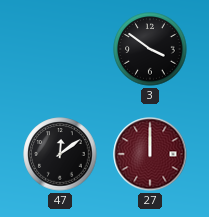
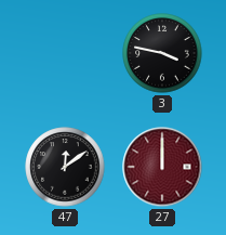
3: 3:51 -> 3:47 (162, 53)
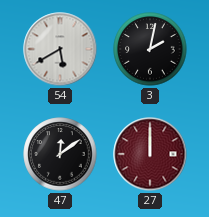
54: none -> 5:40 (60, 49)
3: 3:47 -> 2:02 (150, 49)
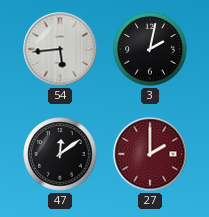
54: 5:40 -> 5:44 (60, 49)
27: 12:00 -> 2:00 (150, 154)
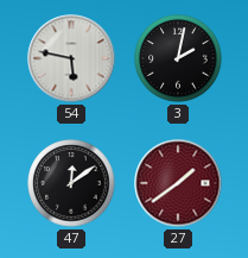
54: 5:44 -> 5:47 (71, 58)
27: 2:00 -> 1:39 (178, 183)
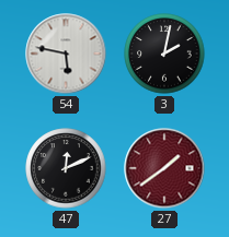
47: 12:09 -> 12:11 (66, 168)
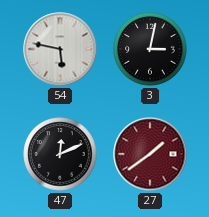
3: 2:02 -> 3:02 (150, 49)
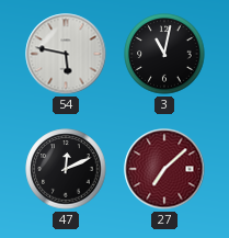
3: 3:02 -> 11:02 (164, 54)
27: 1:39 -> 7:08 (164, 169)
